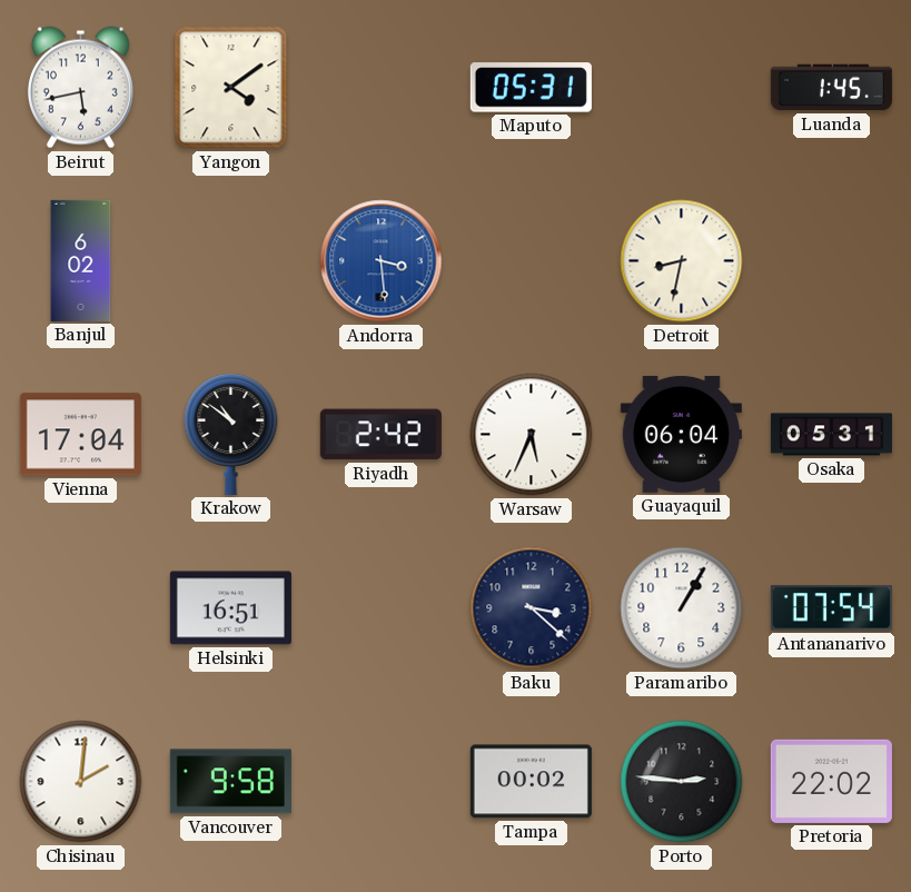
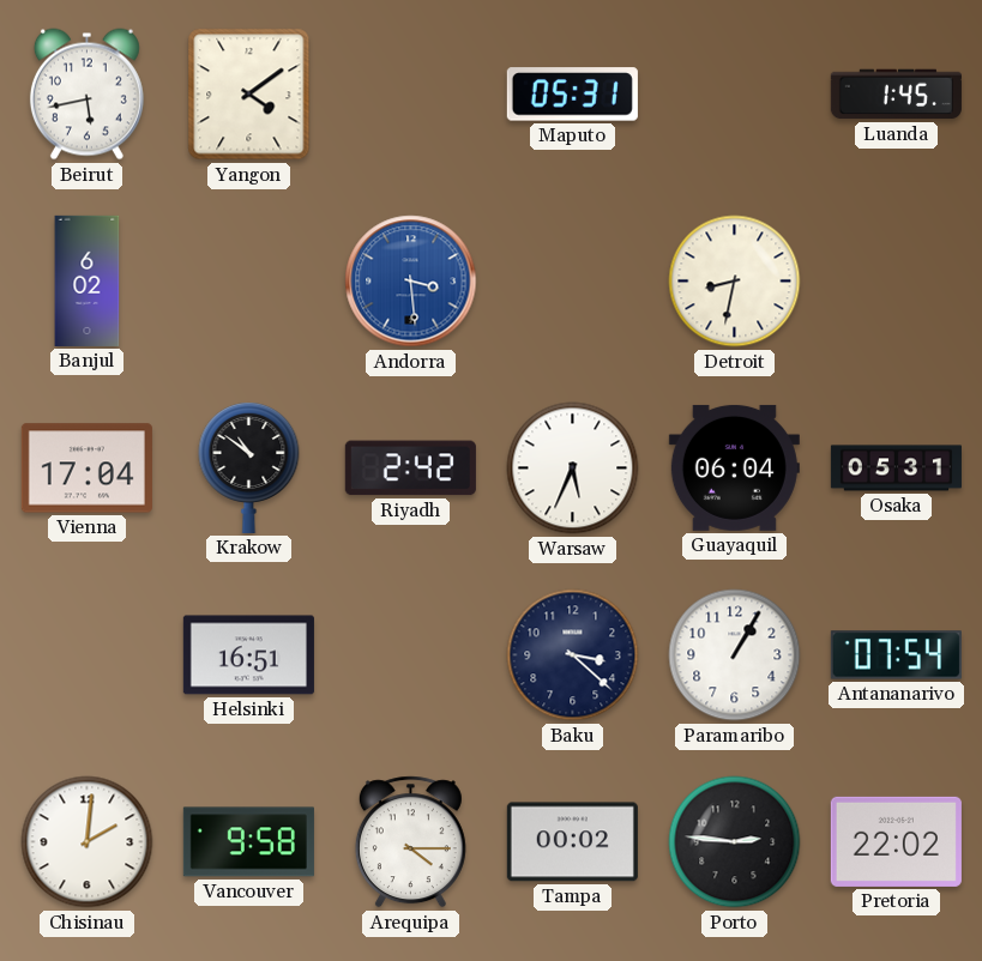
Arequipa: none -> 4:15 (410, 842)
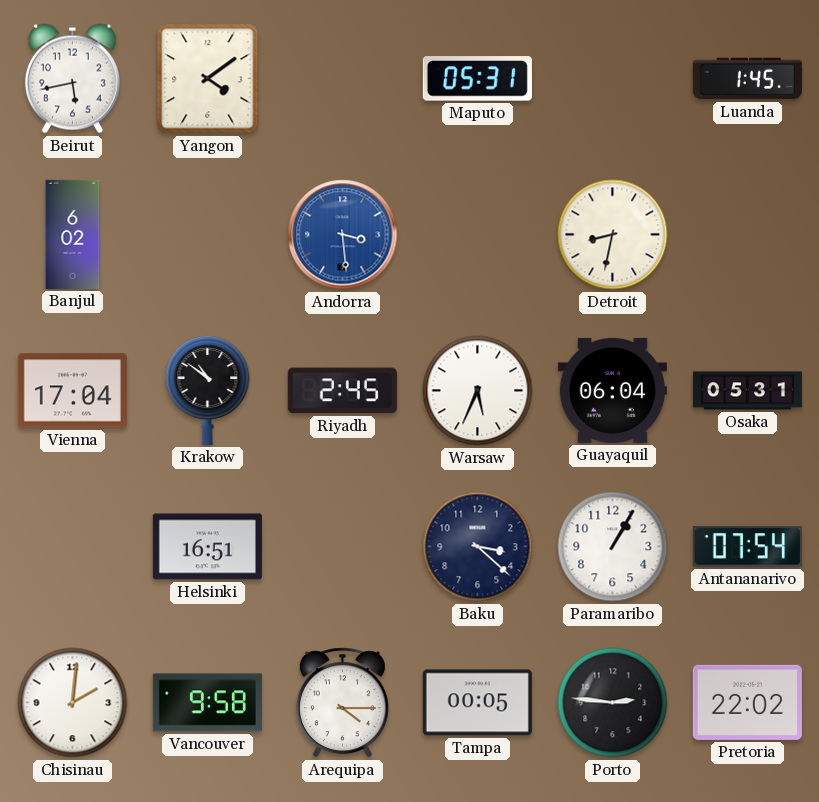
Riyadh: 2:42 -> 2:45 (342, 391)
Tampa: 00:02 -> 00:05 (477, 703)
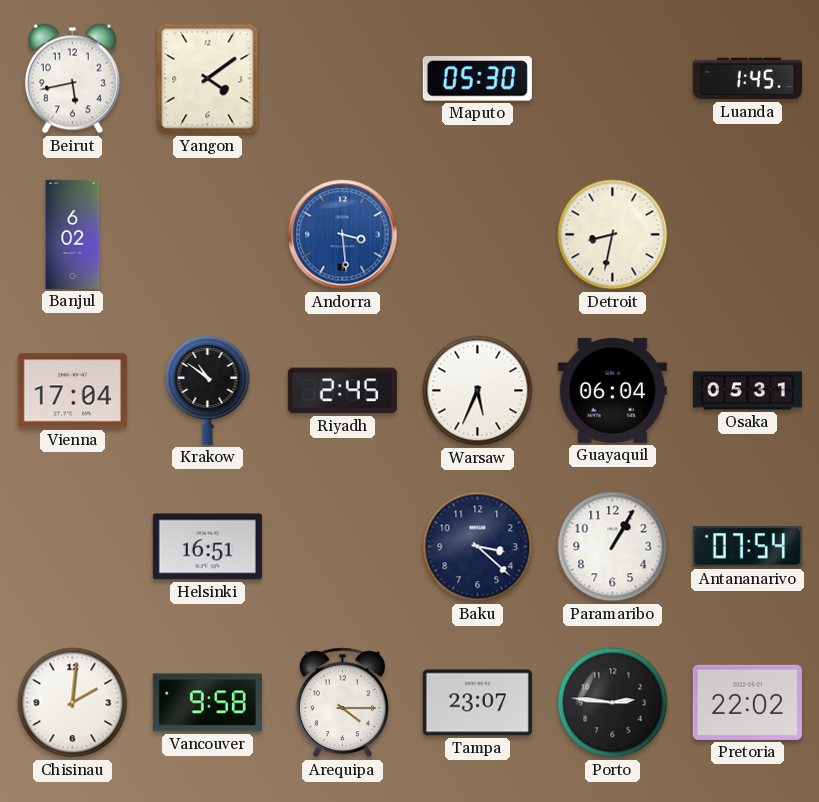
Maputo: 05:31 -> 05:30 (477, 79)
Tampa: 00:05 -> 23:07 (477, 703)
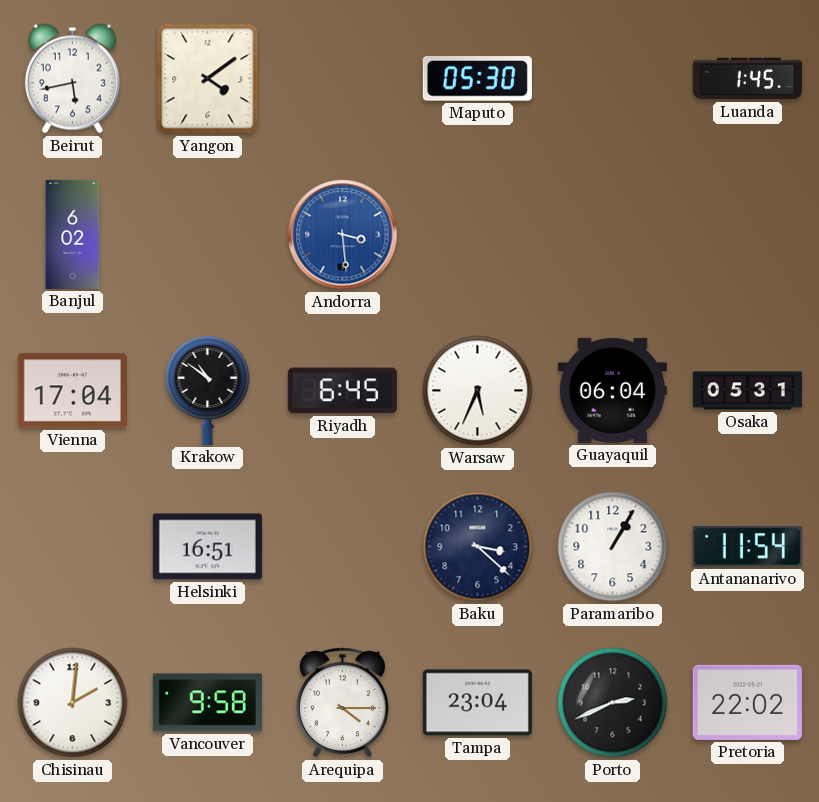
Detroit: 8:32 -> none (613, 235)
Riyadh: 2:45 -> 6:45 (342, 391)
Antananarivo: 07:54 -> 11:54 (747, 547)
Tampa: 23:07 -> 23:04 (477, 703)
Porto: 2:46 -> 2:41 (613, 703)
